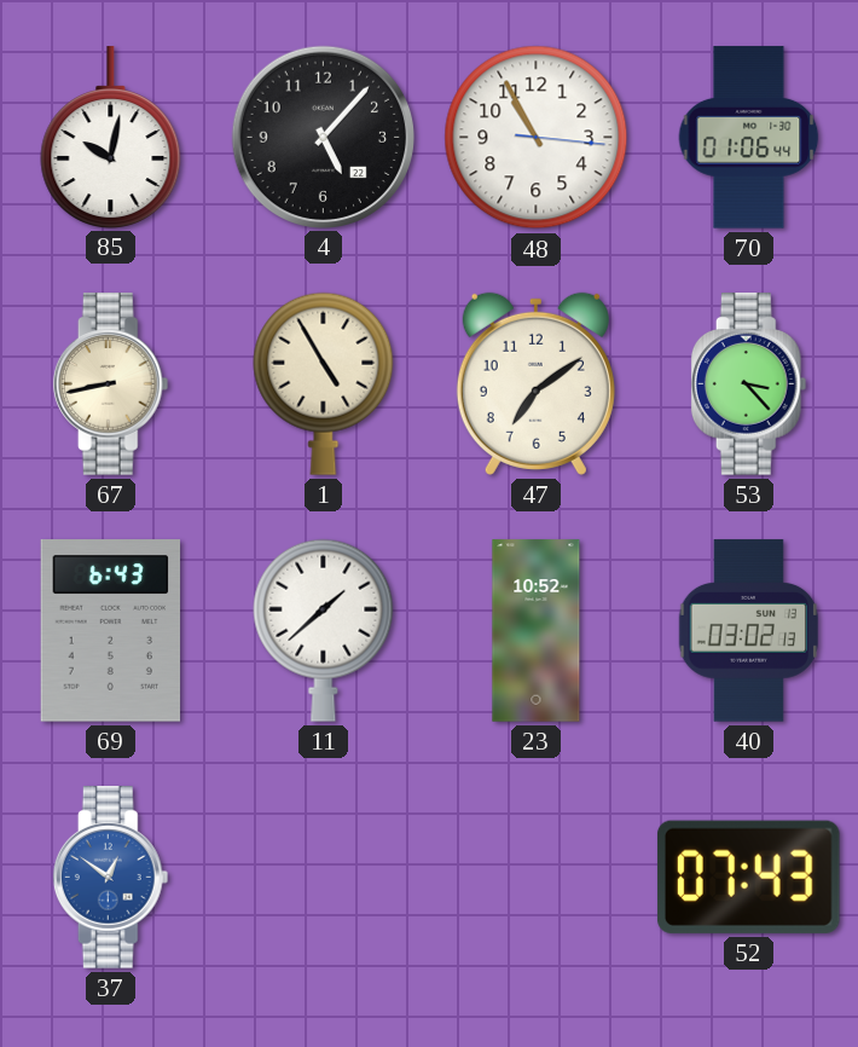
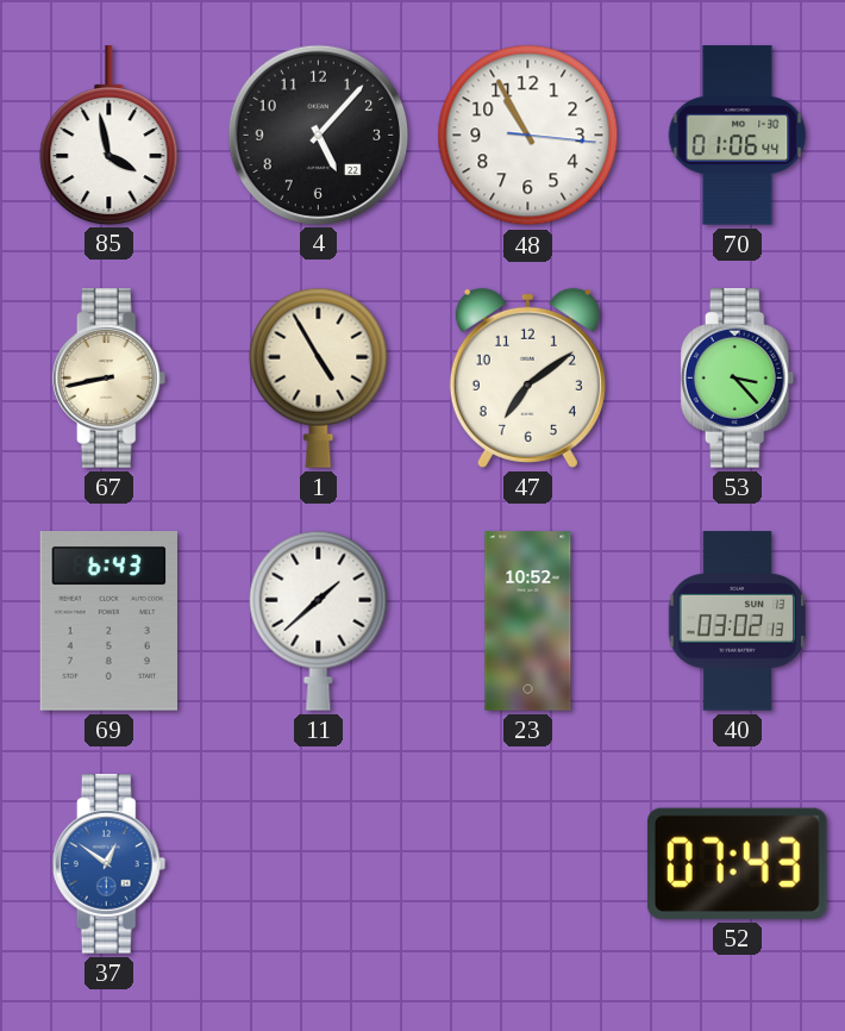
85: 10:02 -> 3:58 (109, 135)
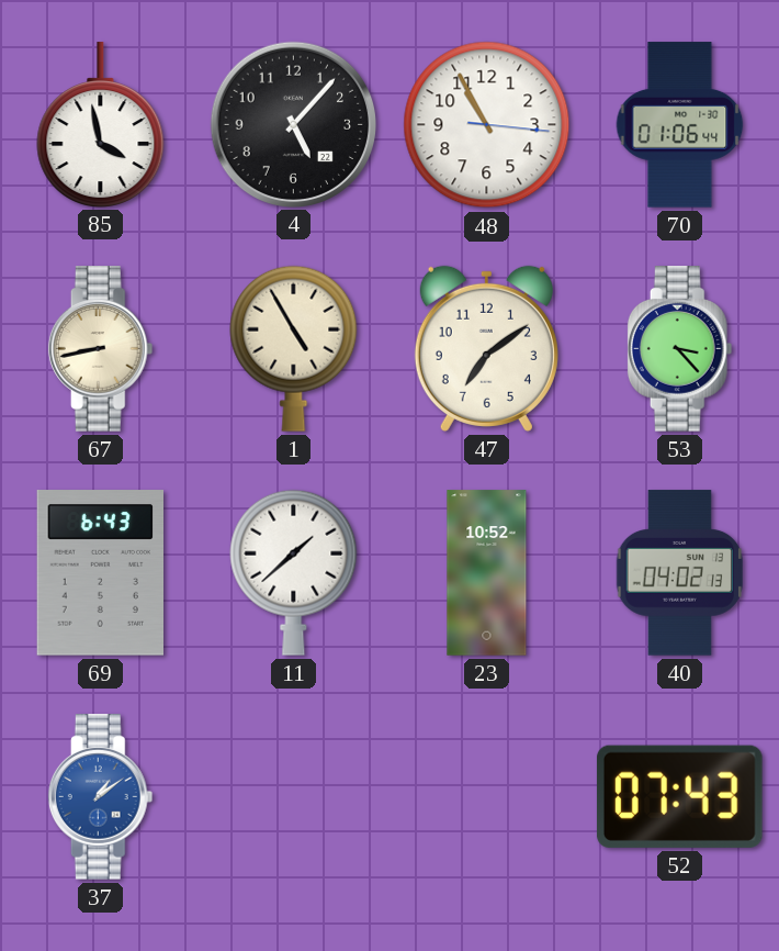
40: 03:02 -> 04:02 (679, 573)
37: 12:51 -> 1:09 (101, 797)
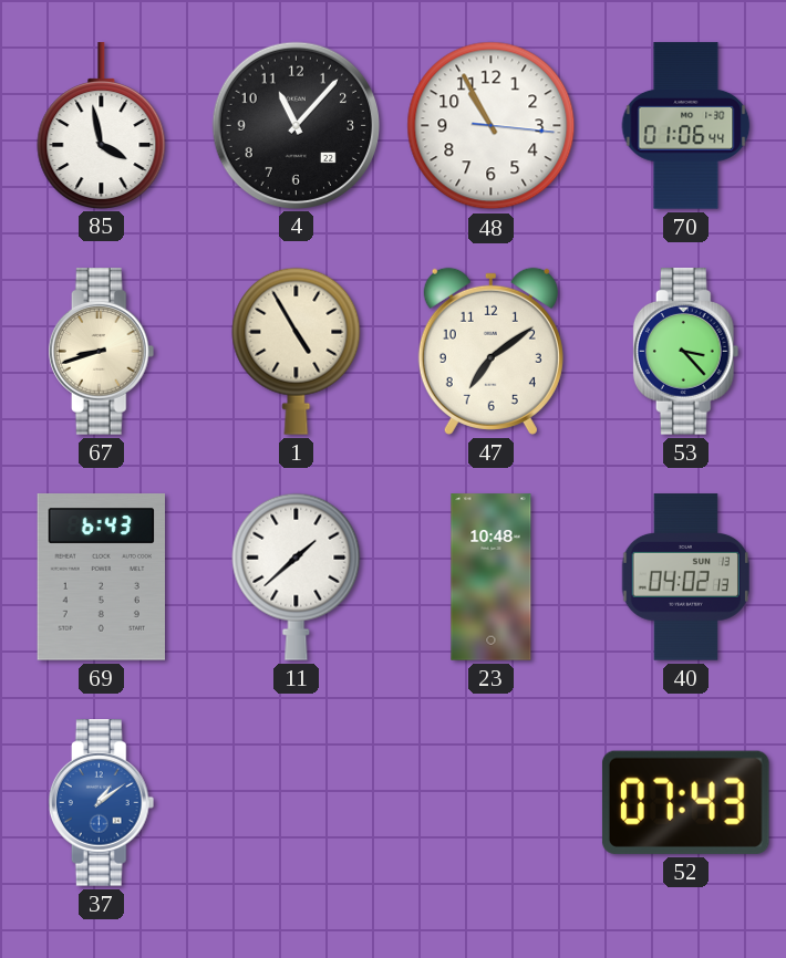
4: 5:07 -> 11:07 (296, 125)
67: 8:43 -> 8:42 (102, 352)
23: 10:52 -> 10:48 (492, 577)
